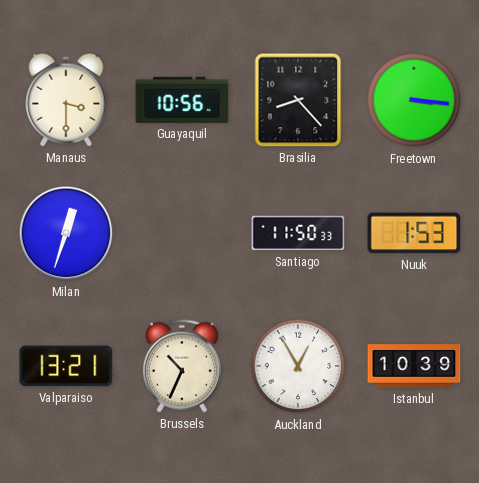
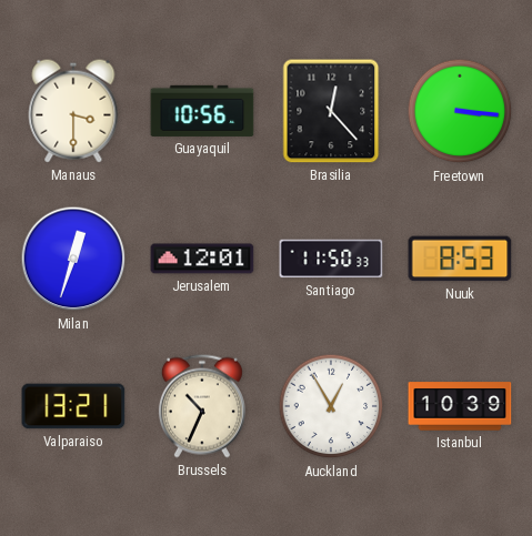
Brasilia: 8:23 -> 12:23 (331, 111)
Jerusalem: none -> 12:01 (202, 259)
Nuuk: 1:53 -> 8:53 (460, 259)
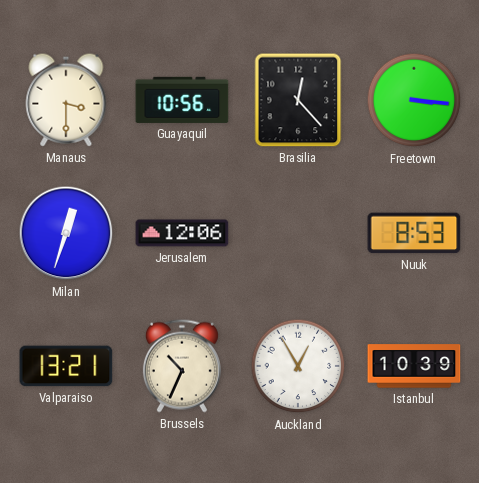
Jerusalem: 12:01 -> 12:06 (182, 233)
Santiago: 11:50 -> none (331, 259)
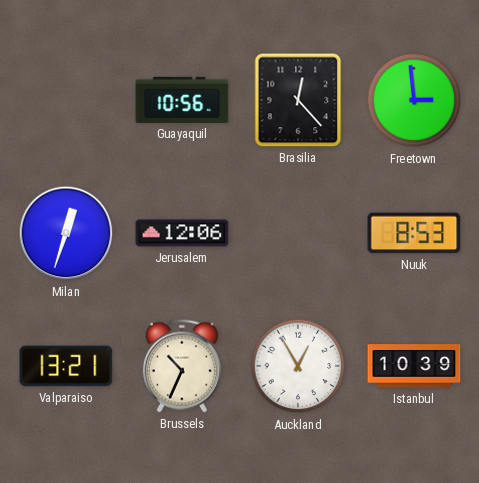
Manaus: 3:30 -> none (66, 100)
Freetown: 3:16 -> 2:59 (414, 100)
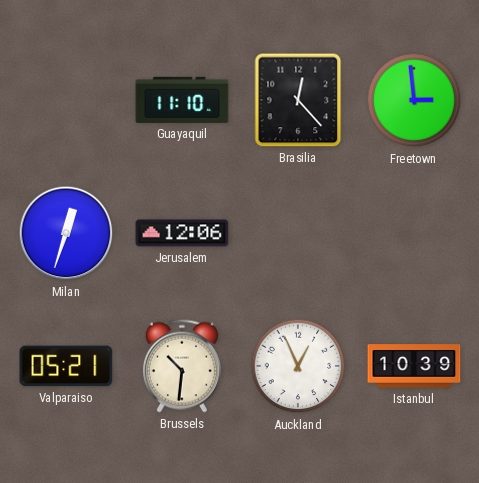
Guayaquil: 10:56 -> 11:10 (182, 100)
Nuuk: 8:53 -> none (414, 233)
Valparaiso: 13:21 -> 05:21 (66, 366)
Brussels: 10:34 -> 10:31 (182, 366)
Auckland: 12:55 -> 12:56 (298, 366)
